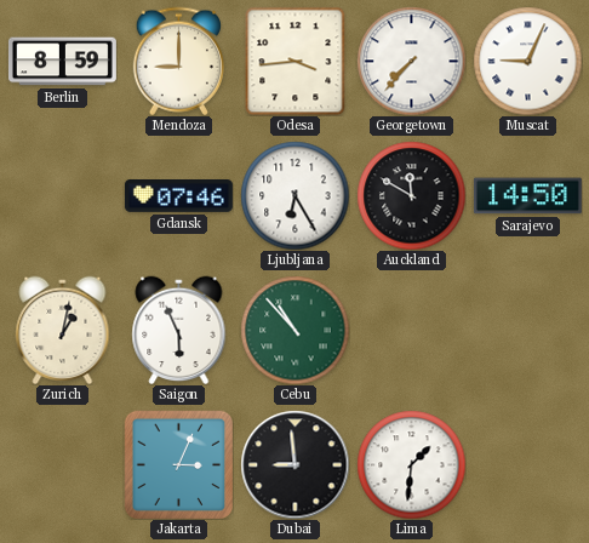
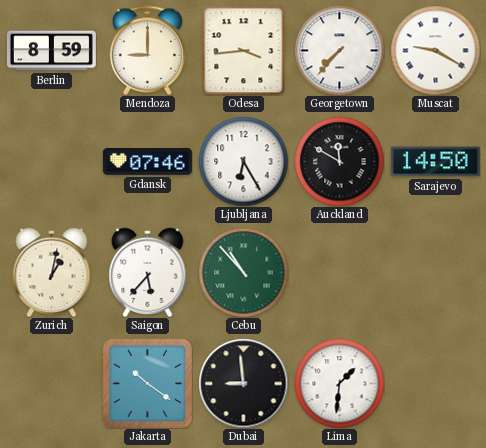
Muscat: 9:04 -> 9:20 (435, 50)
Saigon: 5:56 -> 5:37 (148, 272)
Jakarta: 3:04 -> 10:21 (147, 383)
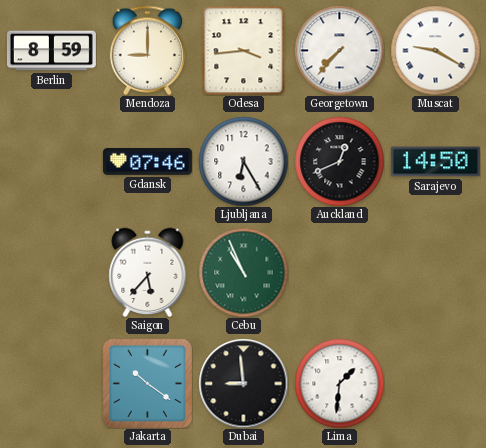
Auckland: 11:50 -> 12:41 (339, 161)
Zurich: 1:02 -> none (52, 272)
Cebu: 10:53 -> 10:56 (243, 272)
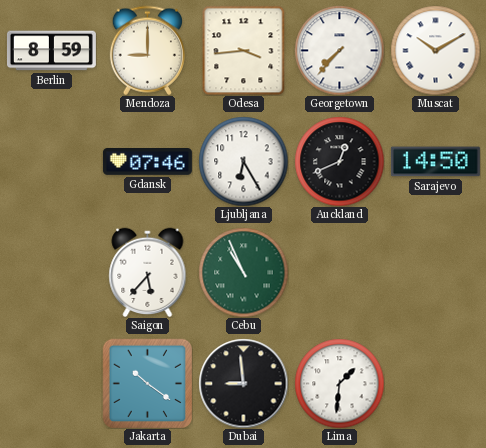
Muscat: 9:20 -> 10:10 (435, 50)
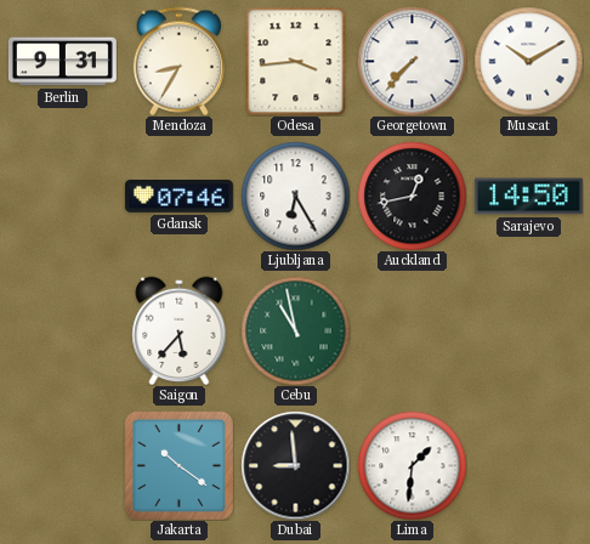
Berlin: 8:59 -> 9:31 (62, 62)
Mendoza: 9:00 -> 8:35 (178, 61)
Auckland: 12:41 -> 12:43 (412, 195)
Cebu: 10:56 -> 10:58 (295, 330)
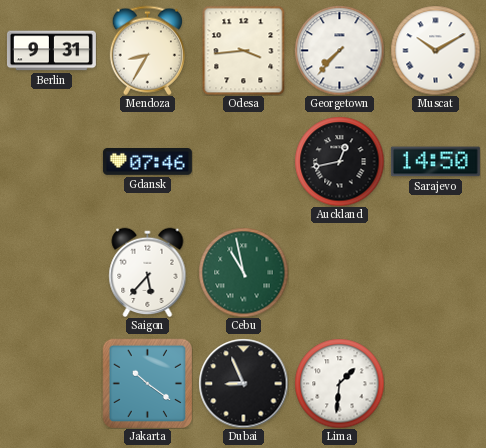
Ljubljana: 6:25 -> none (295, 195)
Dubai: 8:59 -> 8:56 (243, 383)
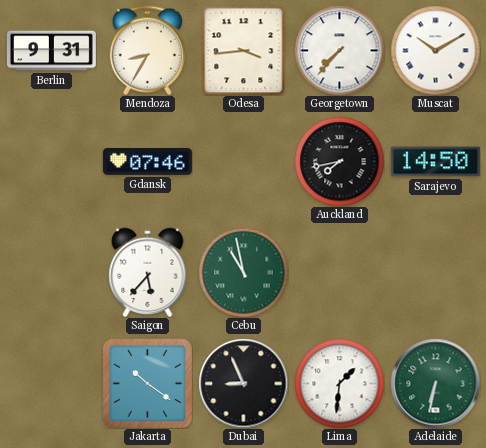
Auckland: 12:43 -> 7:43 (339, 161)
Adelaide: none -> 6:32 (435, 383)
